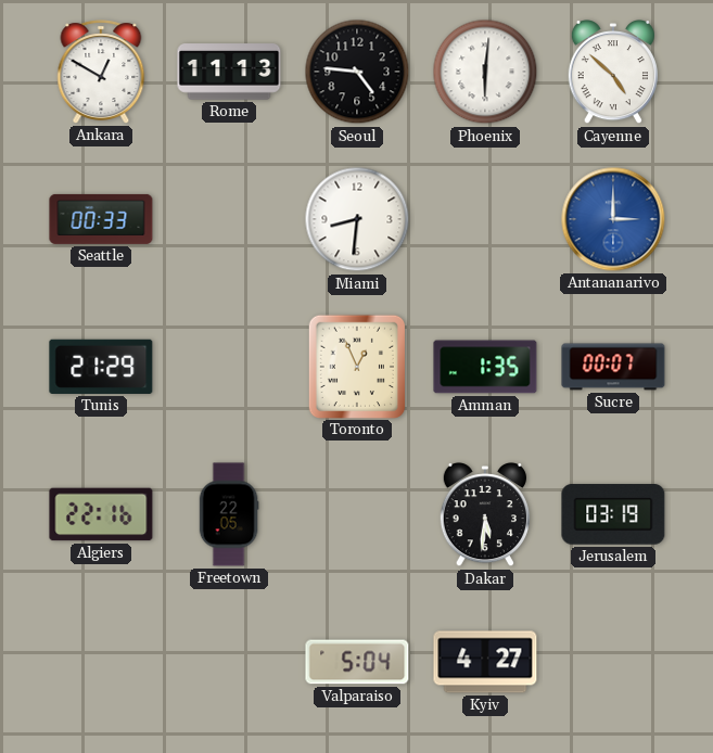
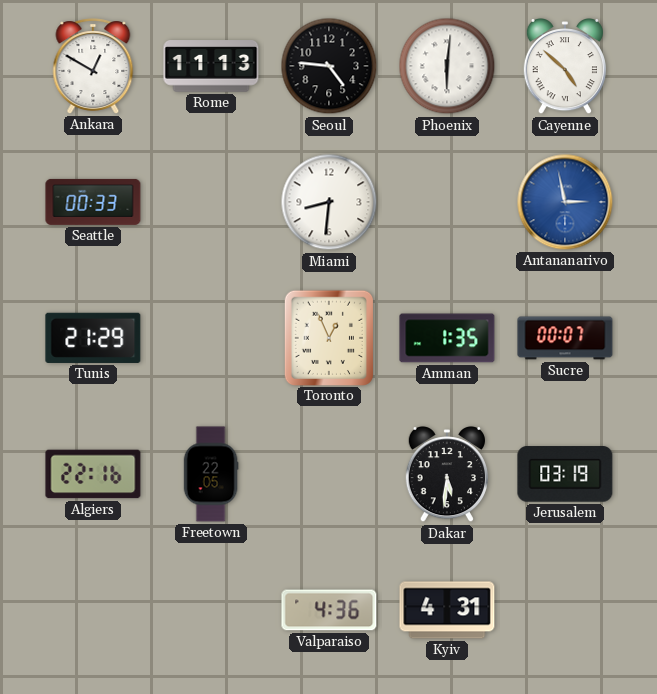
Antananarivo: 3:00 -> 2:58 (565, 202)
Valparaiso: 5:04 -> 4:36 (329, 610)
Kyiv: 4:27 -> 4:31 (447, 610)
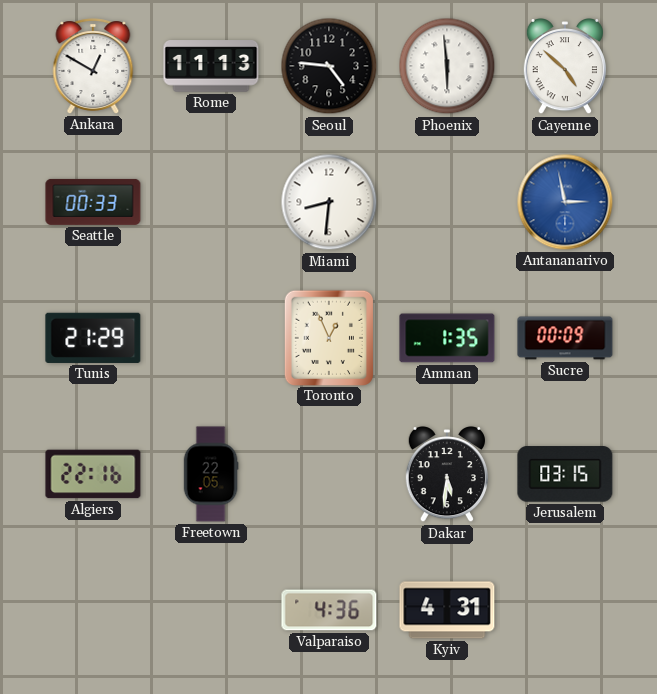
Phoenix: 6:01 -> 5:59 (447, 66)
Sucre: 00:07 -> 00:09 (565, 338)
Jerusalem: 03:19 -> 03:15 (565, 474)
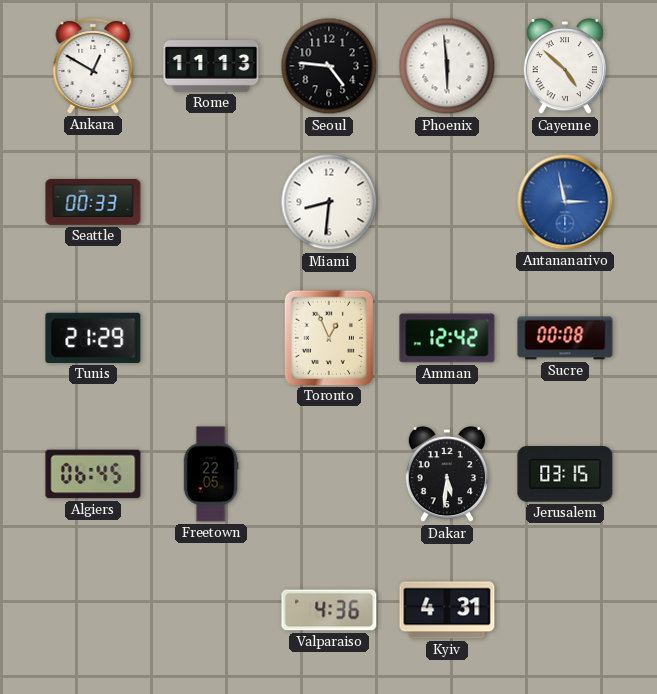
Amman: 1:35 -> 12:42 (447, 338)
Sucre: 00:09 -> 00:08 (565, 338)
Algiers: 22:16 -> 06:45 (93, 474)
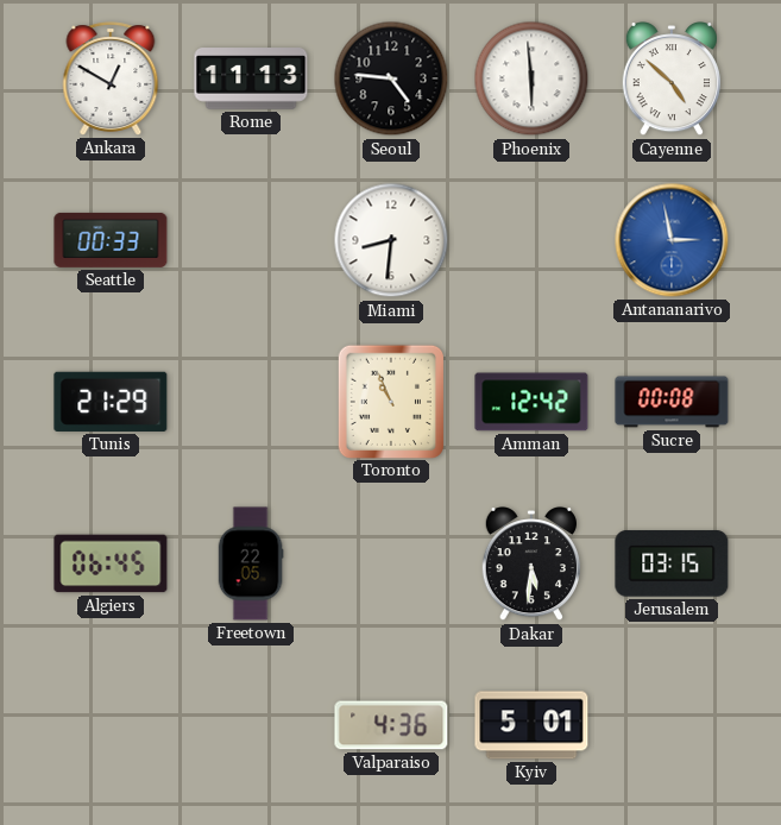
Toronto: 12:56 -> 10:56 (390, 401)
Kyiv: 4:31 -> 5:01 (531, 725)
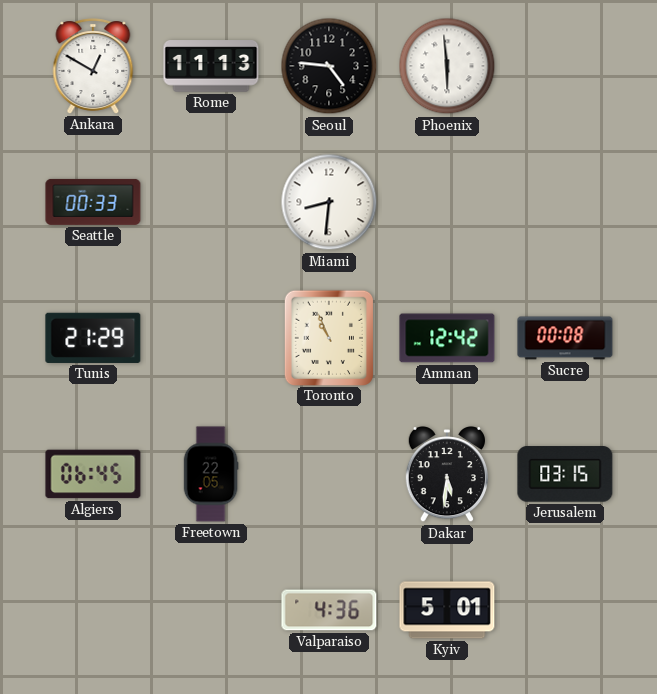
Cayenne: 4:52 -> none (672, 80)
Antananarivo: 2:58 -> none (672, 240)
